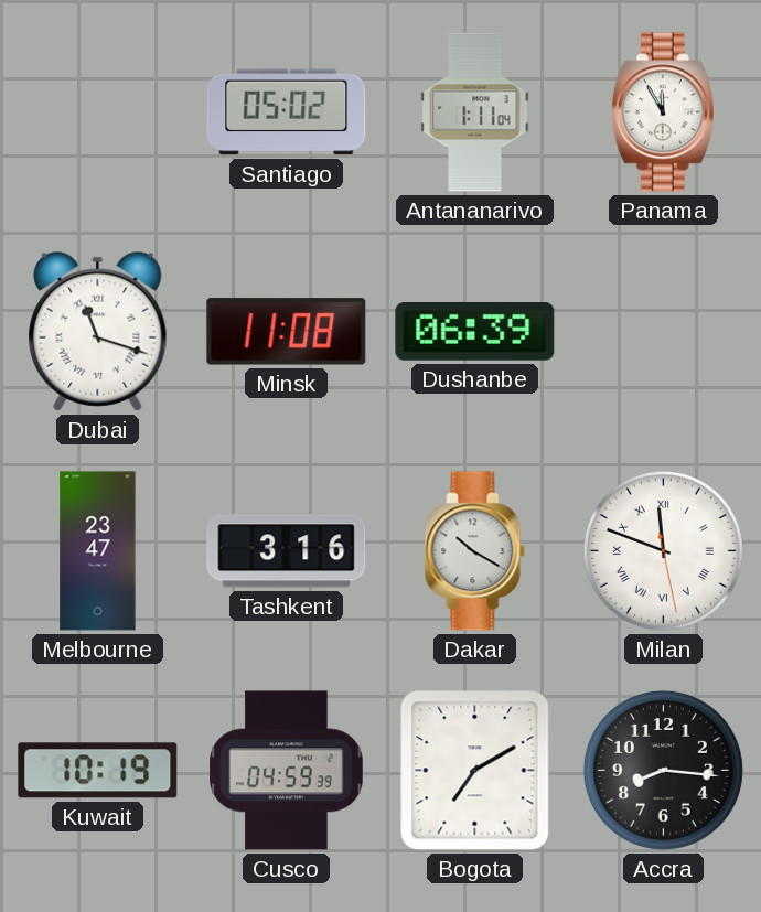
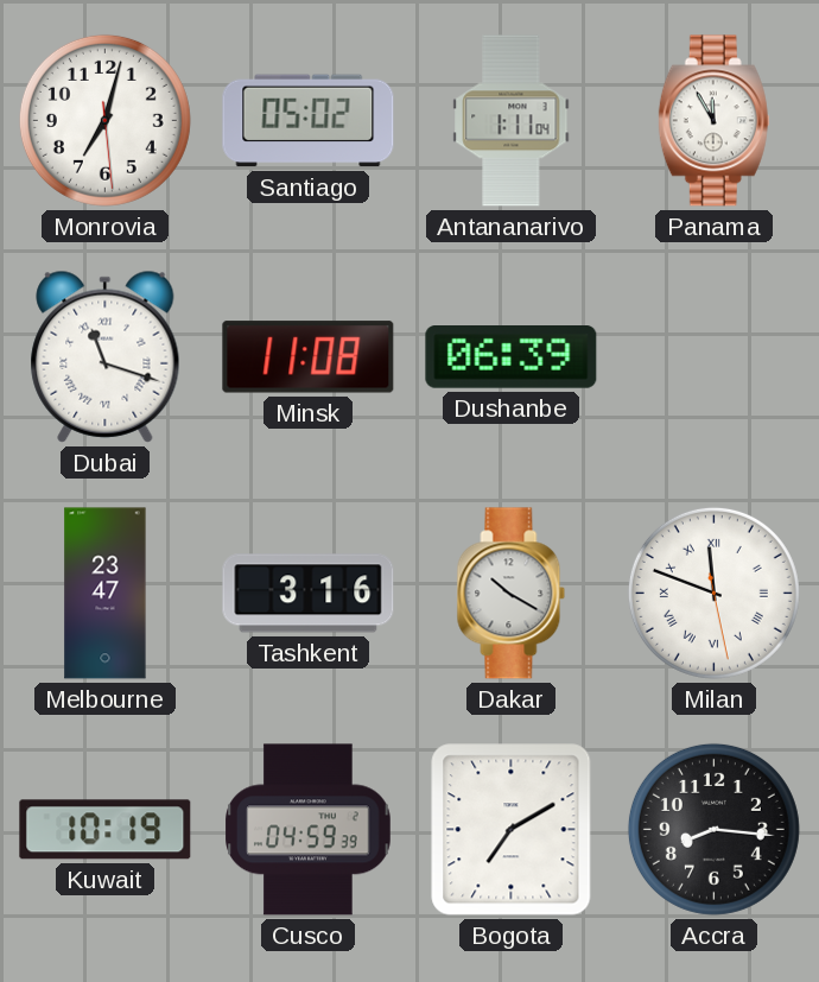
Monrovia: none -> 7:02 (104, 120)
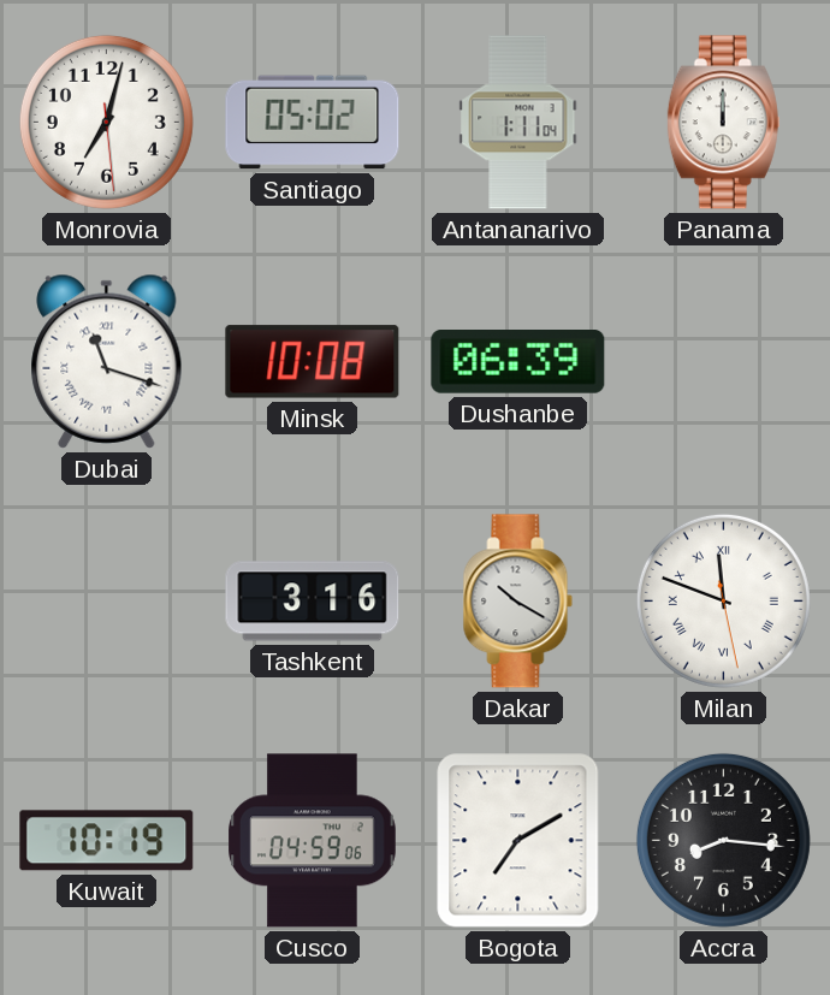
Panama: 11:55 -> 12:00 (723, 123)
Minsk: 11:08 -> 10:08 (313, 362)
Melbourne: 23:47 -> none (106, 594)
Cusco: 04:59:39 -> 04:59:06 (313, 841)
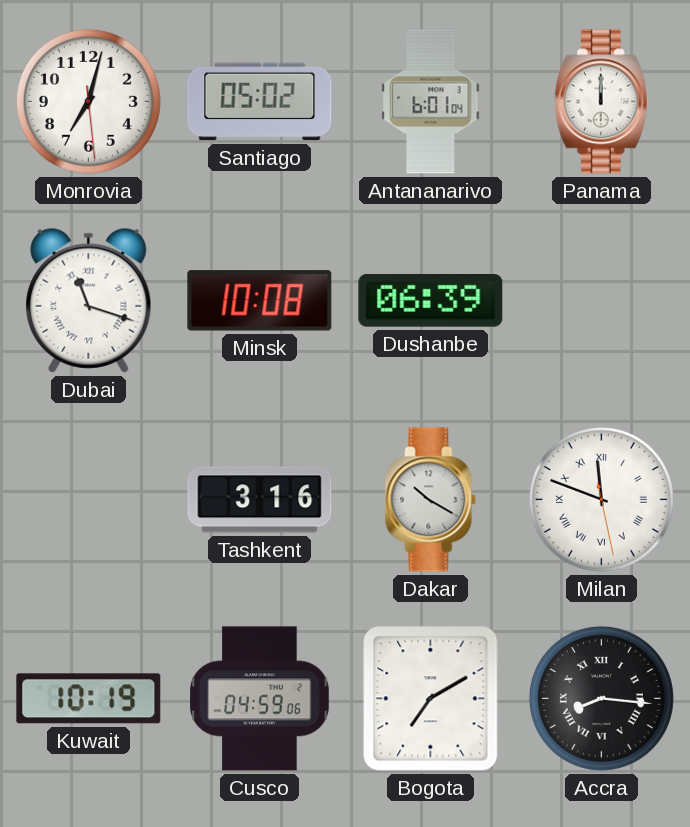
Antananarivo: 1:11 -> 6:01 (431, 102)
Accra numerals: Arabic -> Roman (601, 698)
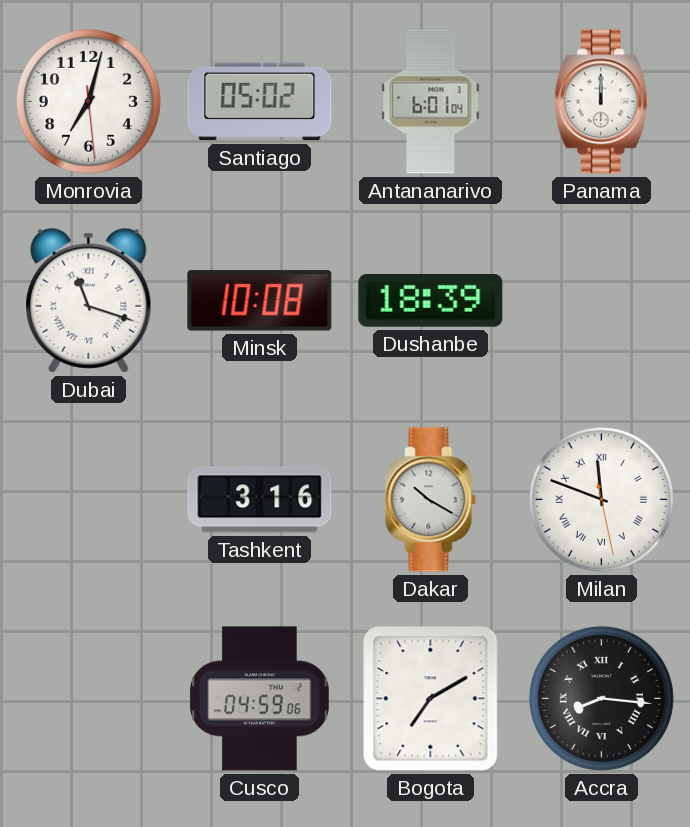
Dushanbe: 06:39 -> 18:39 (431, 301)
Kuwait: 10:19 -> none (89, 699)
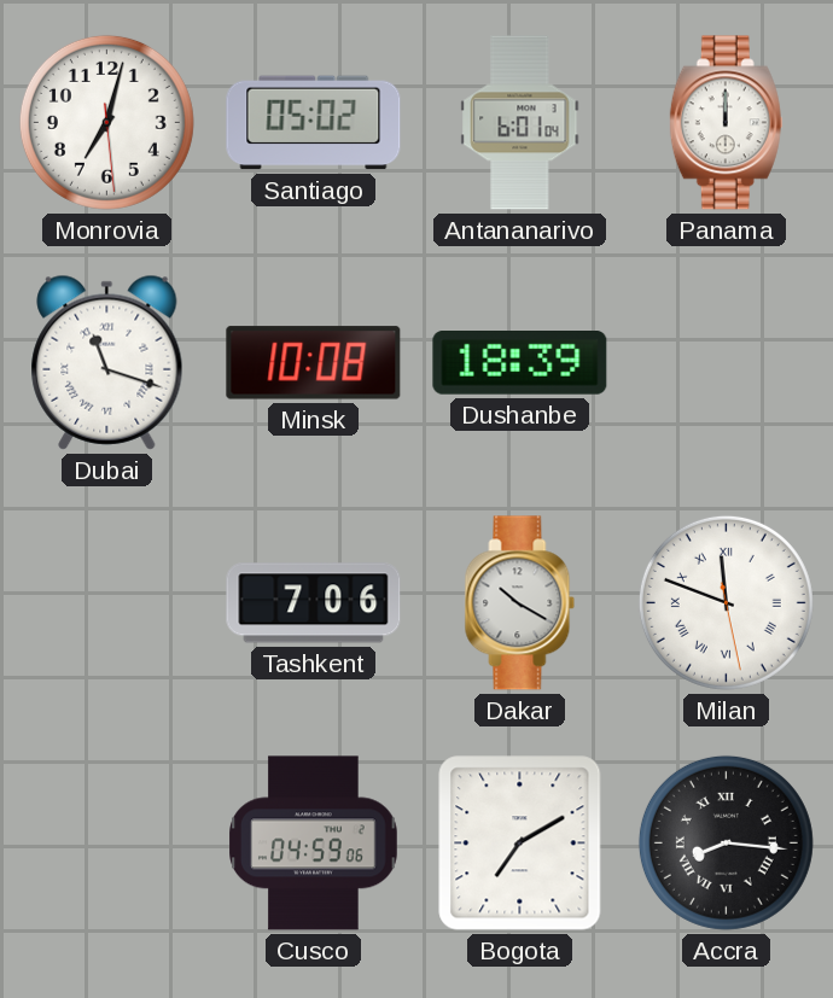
Tashkent: 3:16 -> 7:06 (314, 603)
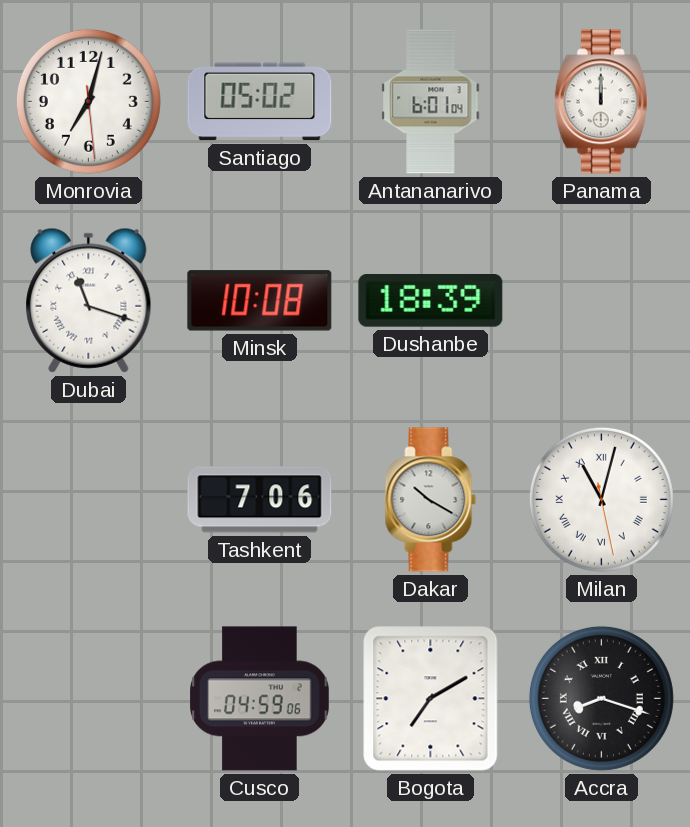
Milan: 11:48 -> 11:02 (601, 499)
Accra: 8:16 -> 8:18 (601, 698)
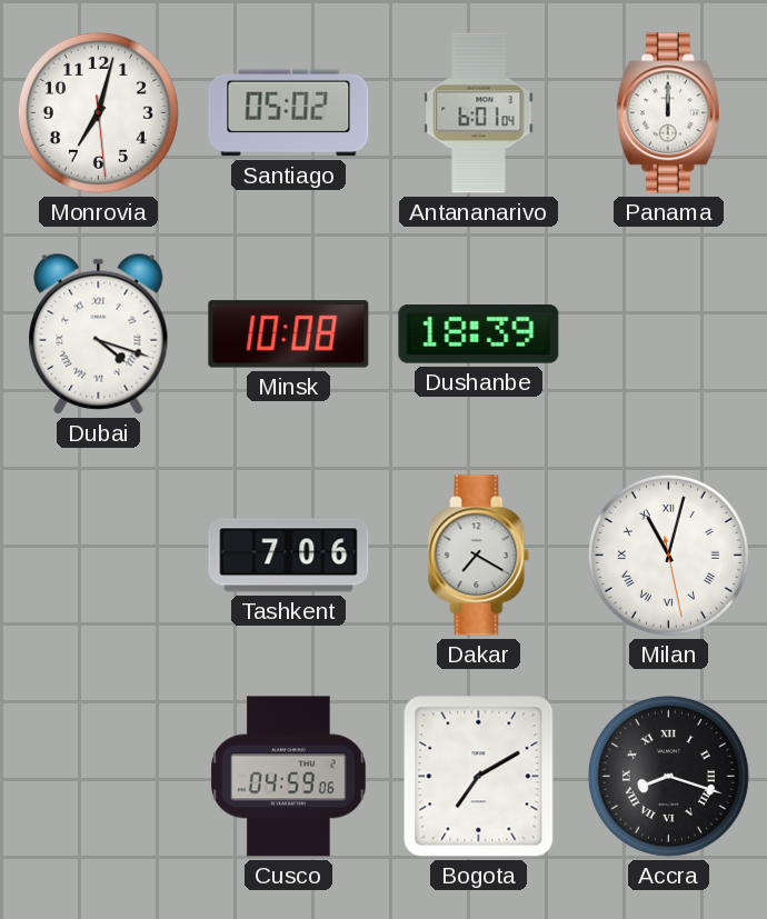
Dubai: 11:18 -> 4:18 (99, 333)
Dakar: 10:20 -> 7:20 (479, 556)
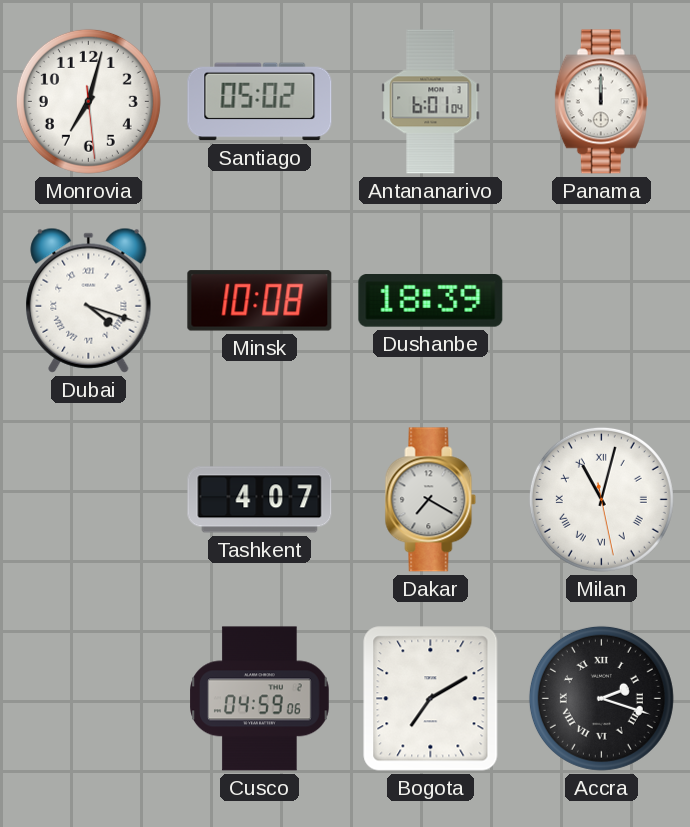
Tashkent: 7:06 -> 4:07 (260, 500)
Accra: 8:18 -> 2:18 (601, 698)
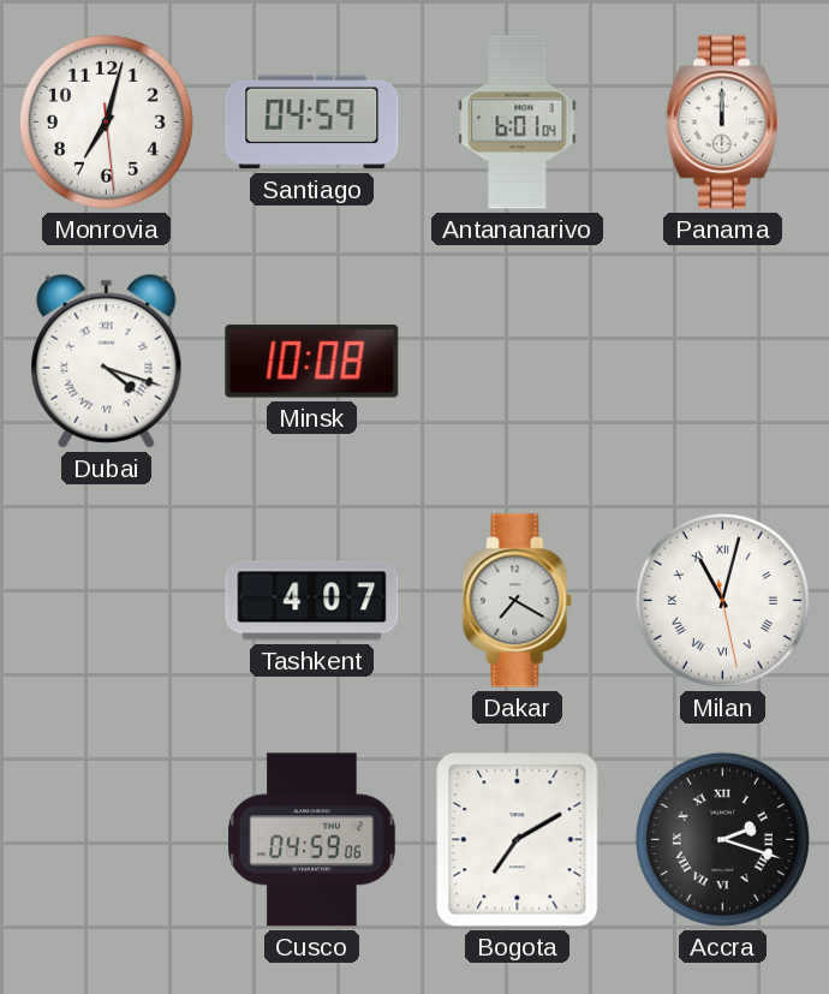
Santiago: 05:02 -> 04:59 (312, 123)
Dushanbe: 18:39 -> none (431, 301)
